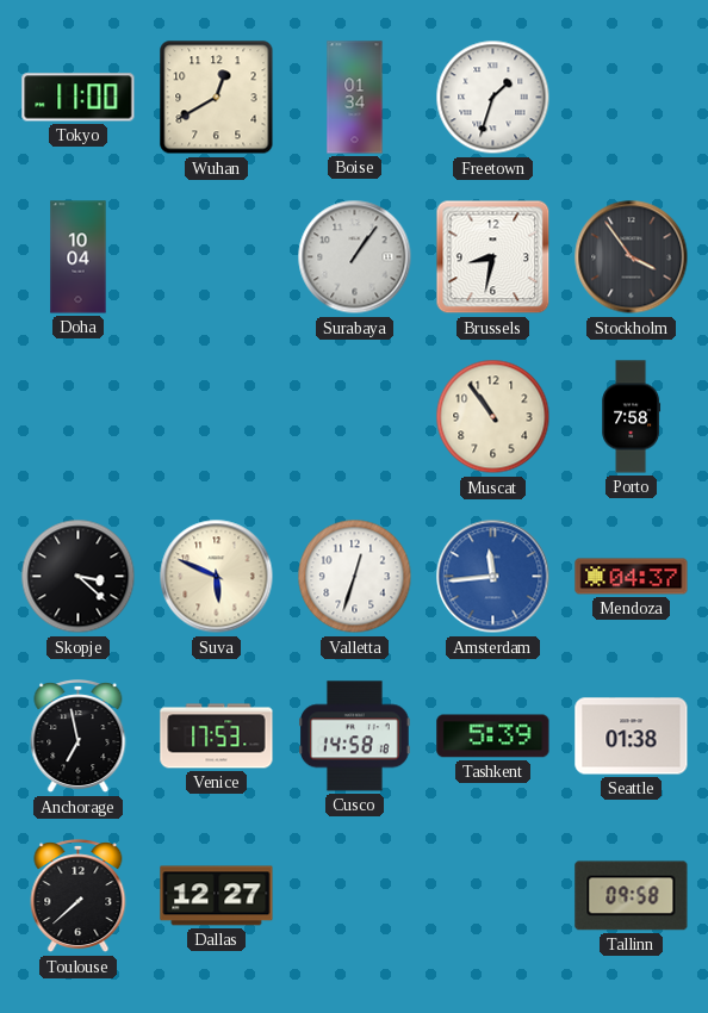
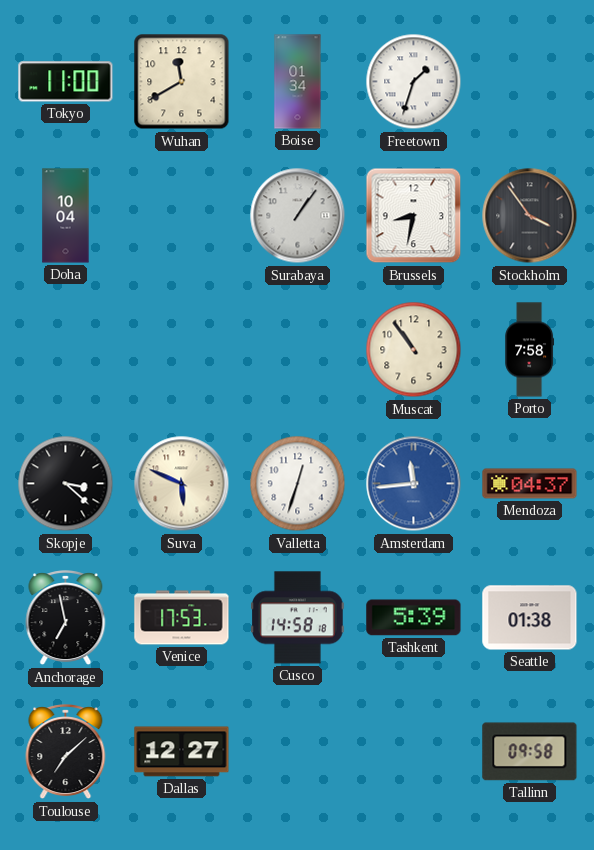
Wuhan: 12:40 -> 11:40 (182, 82)
Toulouse: 7:38 -> 7:08 (66, 752)
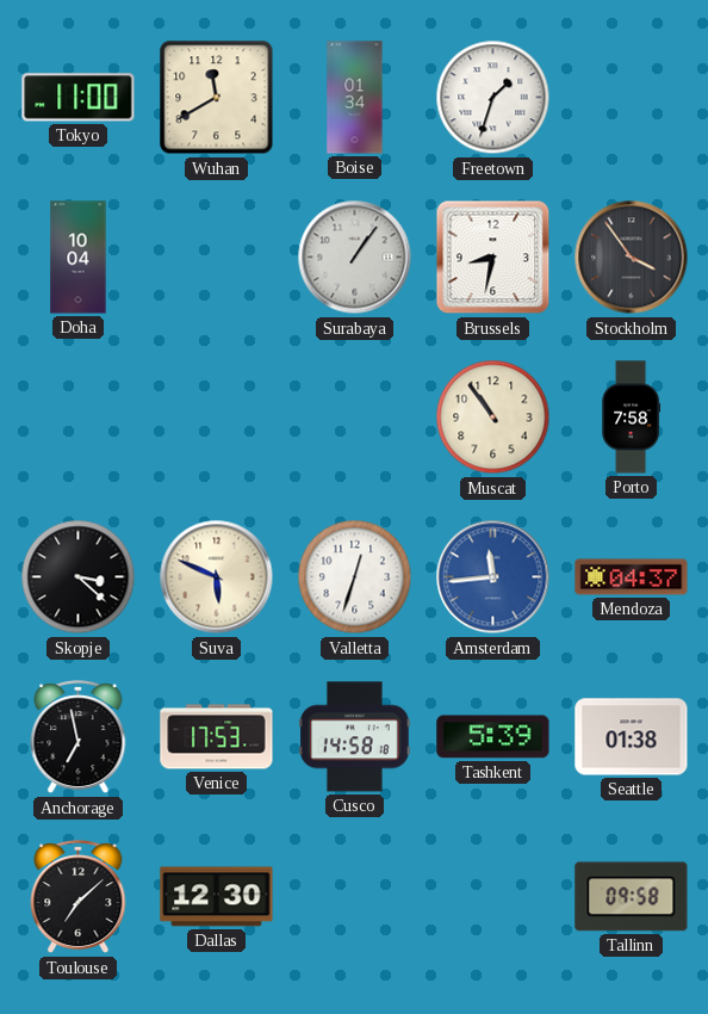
Dallas: 12:27 -> 12:30 (217, 897)
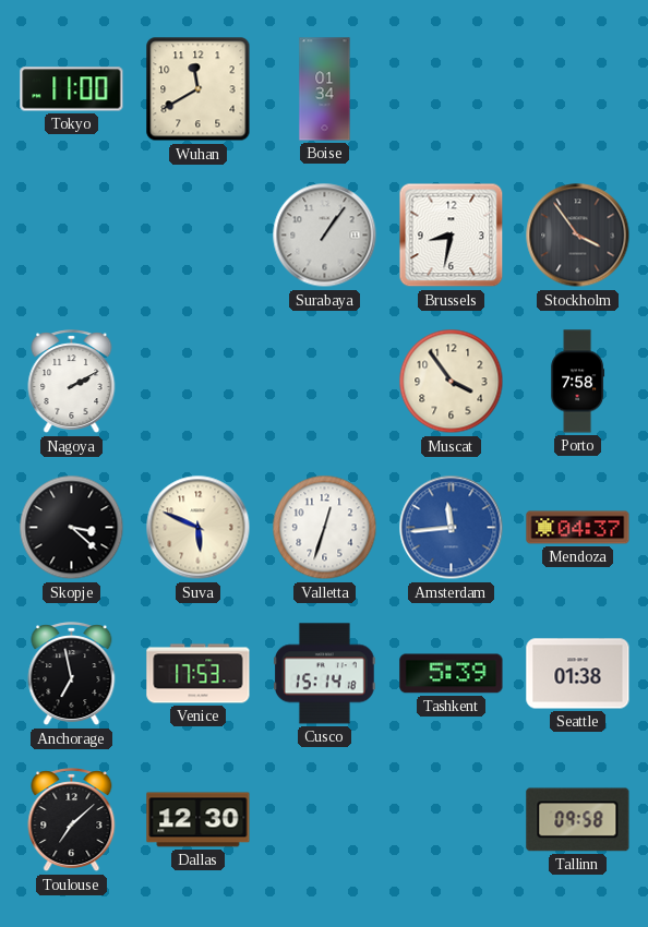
Freetown: 1:33 -> none (493, 98)
Doha: 10:04 -> none (79, 258)
Nagoya: none -> 2:10 (72, 382)
Muscat: 10:54 -> 3:54 (452, 382)
Cusco: 14:58 -> 15:14 (325, 674)
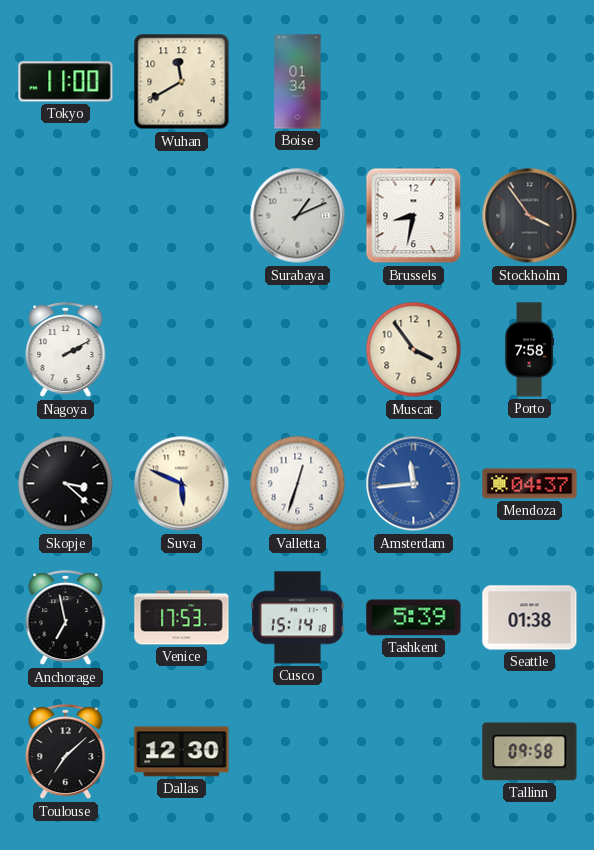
Surabaya: 1:06 -> 1:11 (298, 216)
